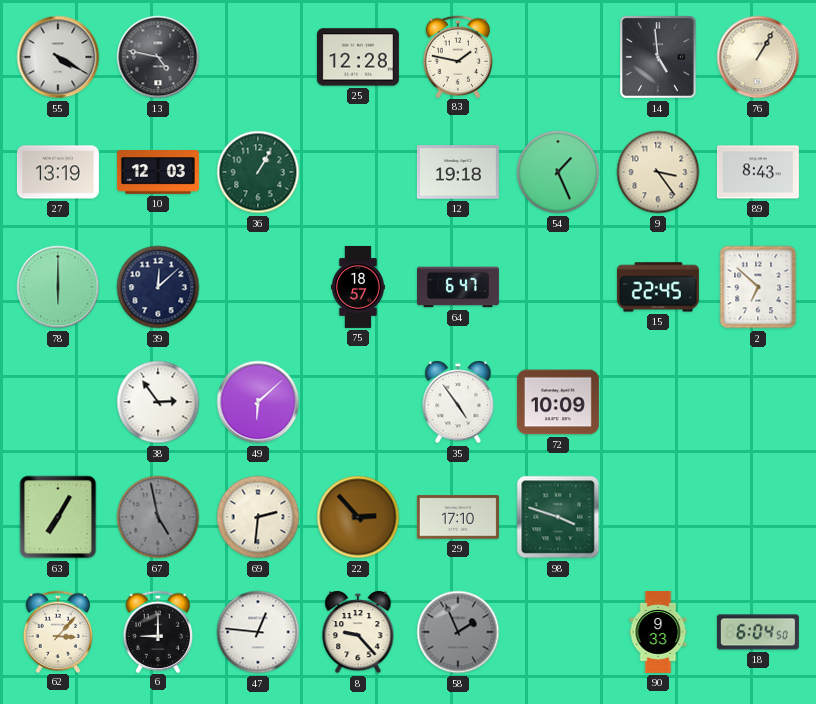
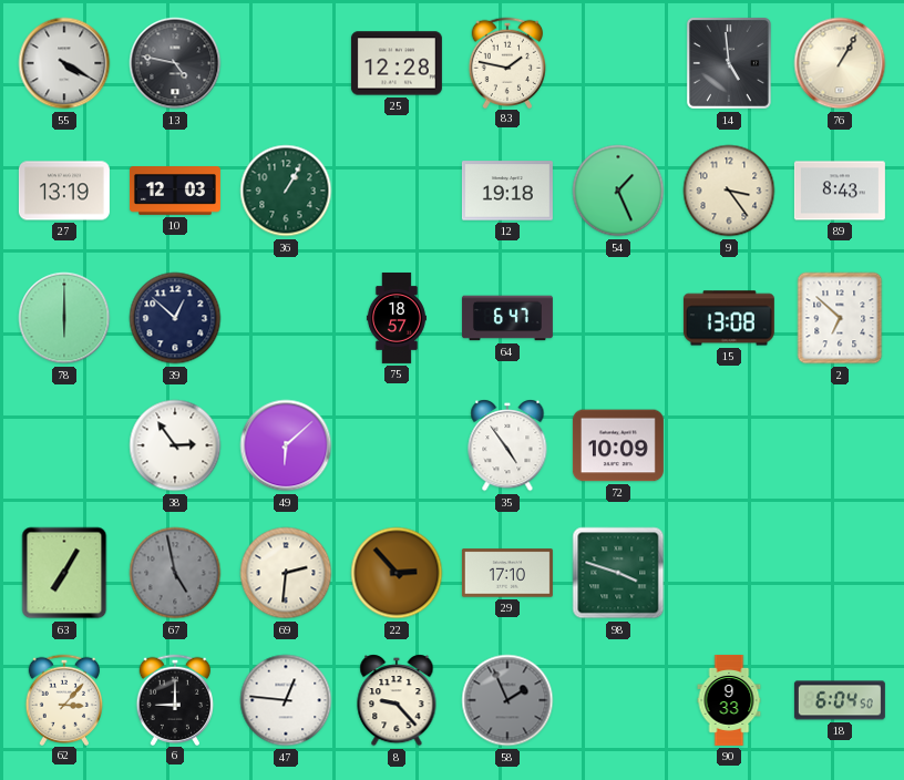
39: 12:08 -> 12:52 (175, 318)
15: 22:45 -> 13:08 (729, 318)
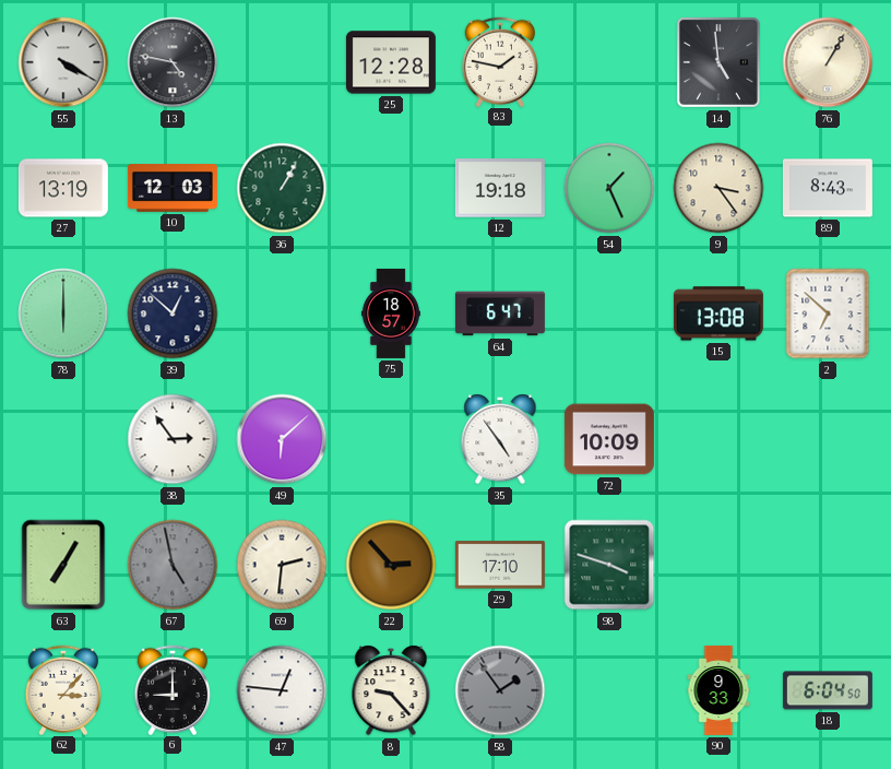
58: 1:56 -> 1:54 (500, 690)
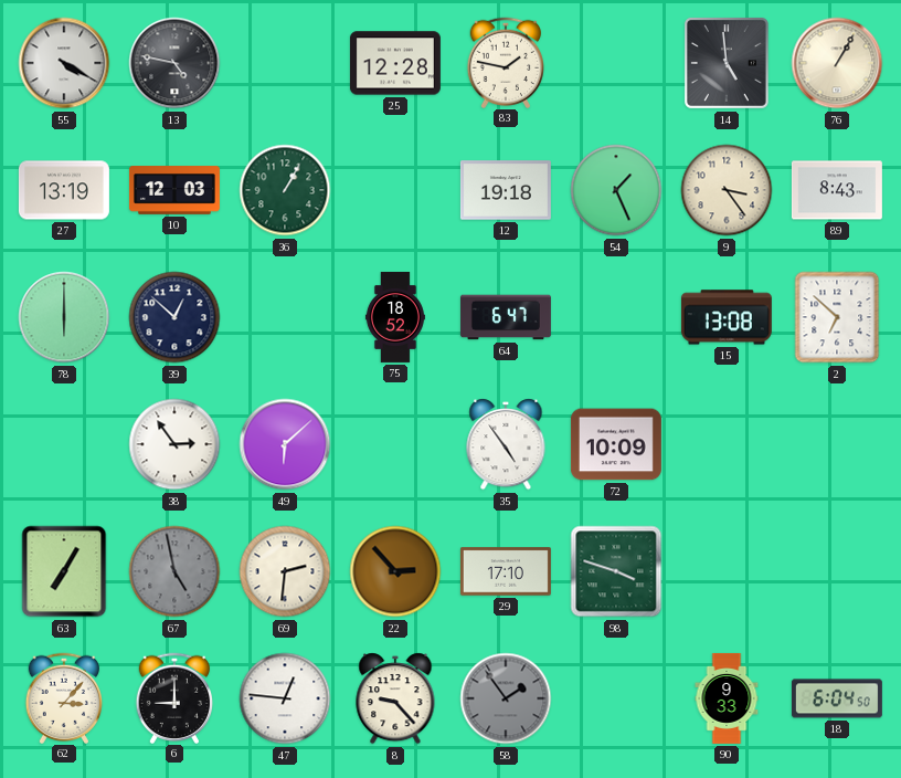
75: 18:57 -> 18:52 (395, 317)
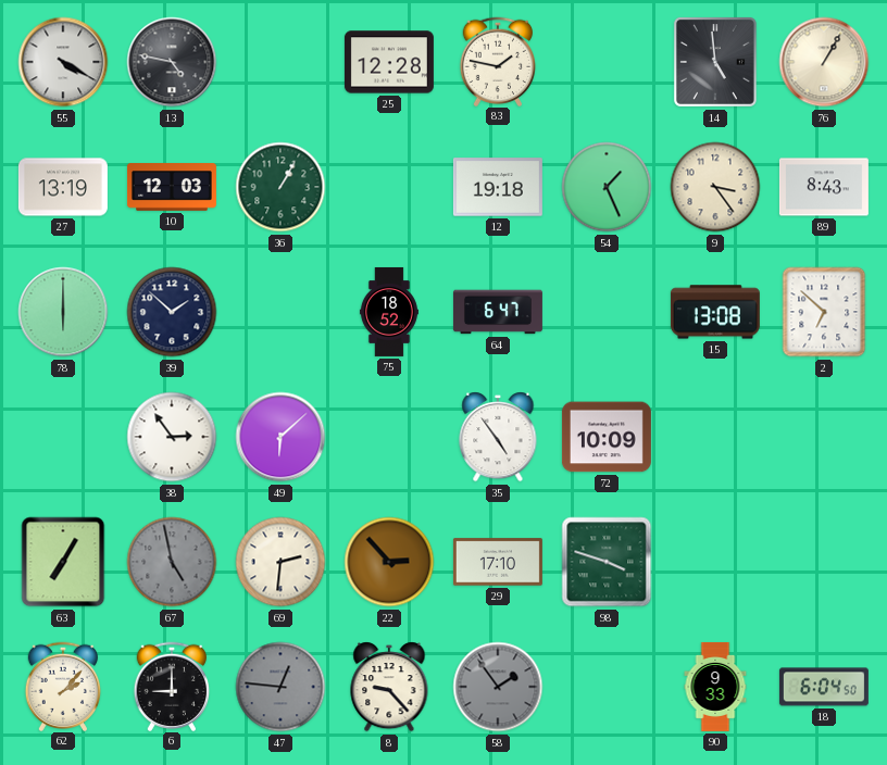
39: 12:52 -> 1:52 (172, 312)
62: 3:07 -> 2:07 (63, 686)
47 dial: white -> grey (280, 687)
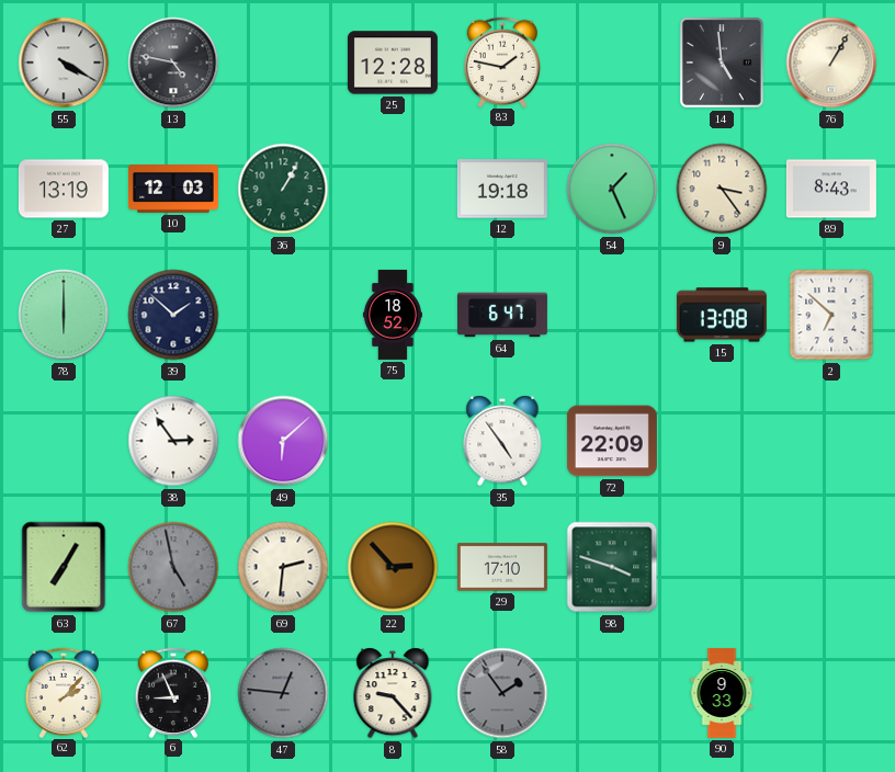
72: 10:09 -> 22:09 (612, 441)
6: 9:00 -> 8:56 (173, 692)
18: 6:04 -> none (824, 687)
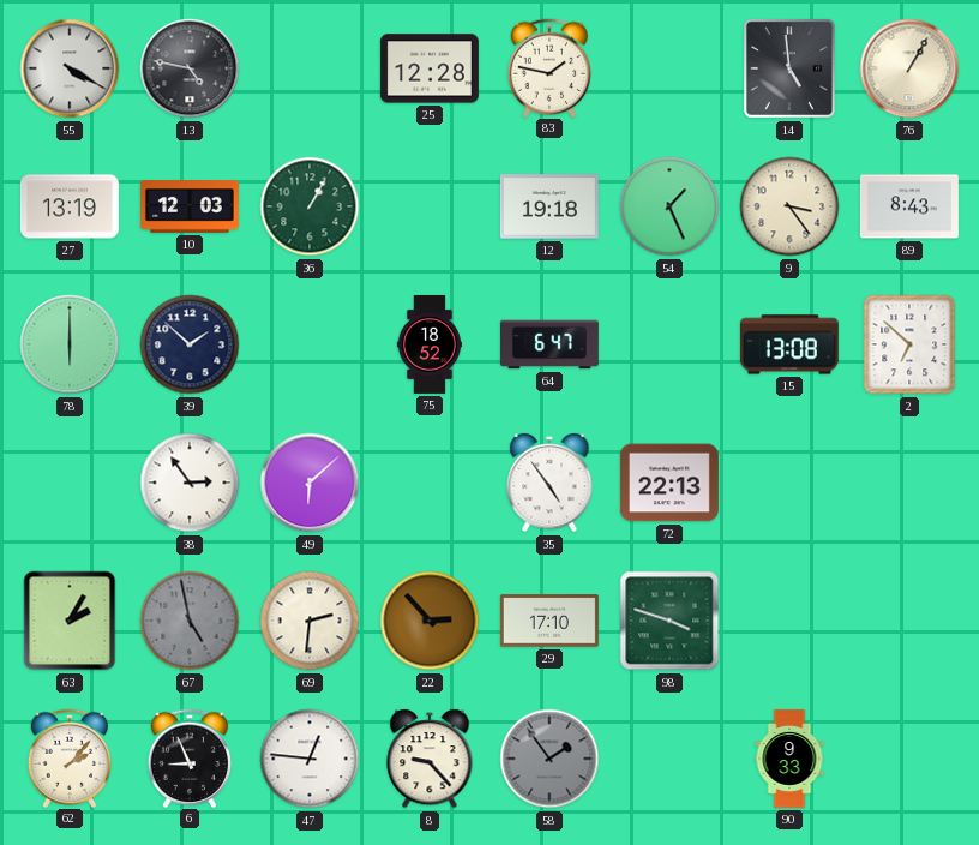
72: 22:09 -> 22:13 (669, 483)
63: 7:05 -> 2:05 (70, 621)
47 dial: grey -> white (310, 759)
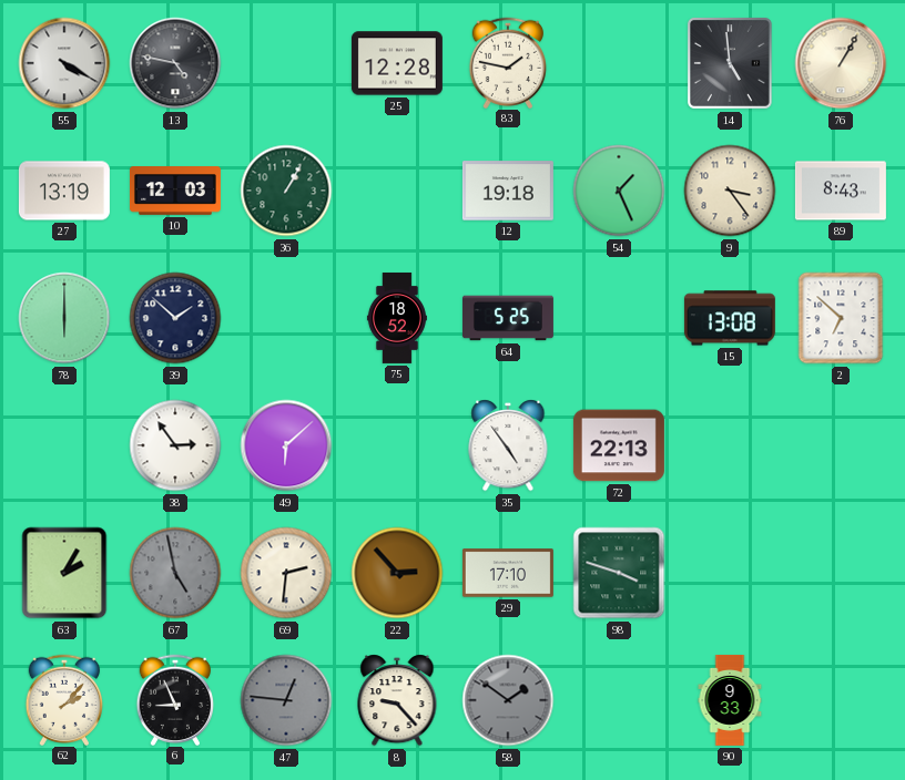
64: 6:47 -> 5:25 (508, 318)
47 dial: white -> grey (286, 700)
58: 1:54 -> 1:51 (508, 700)
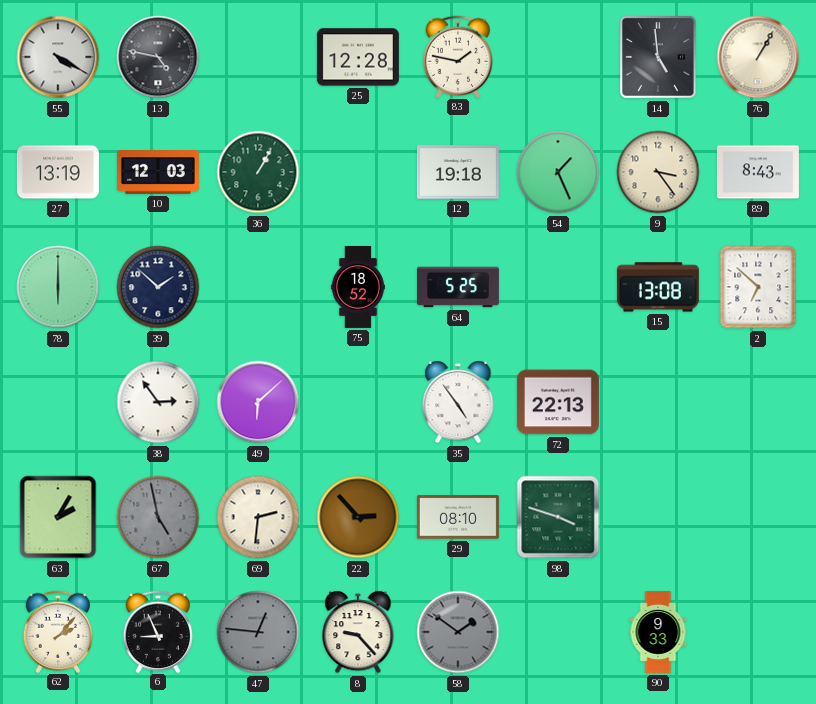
29: 17:10 -> 08:10 (458, 517)
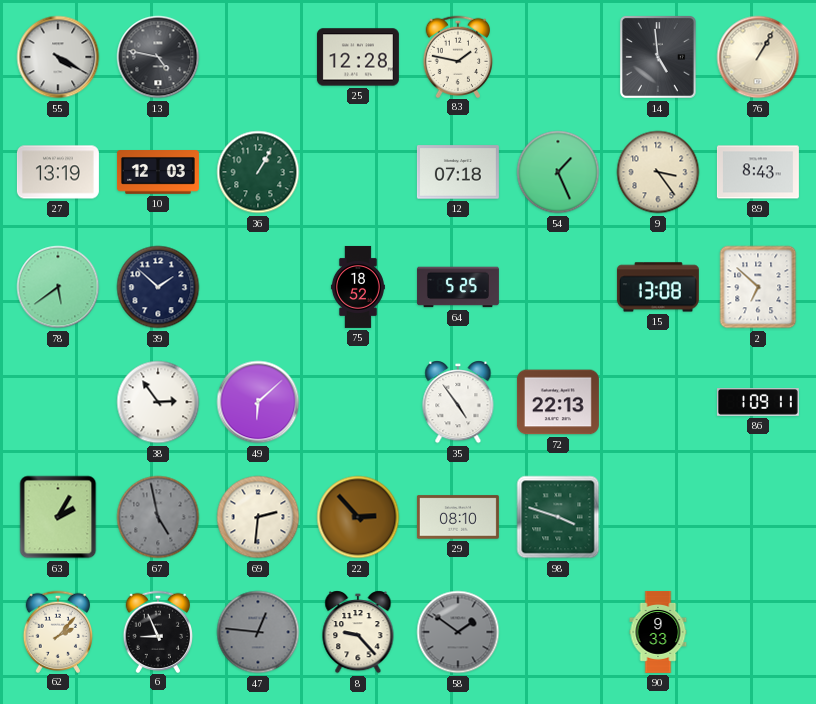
12: 19:18 -> 07:18 (458, 172)
78: 6:00 -> 5:39 (58, 287)
86: none -> 1:09 (758, 402)
